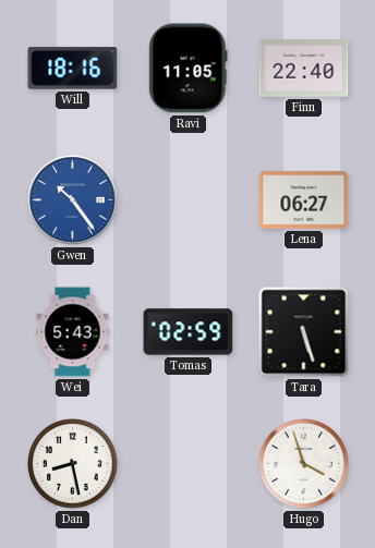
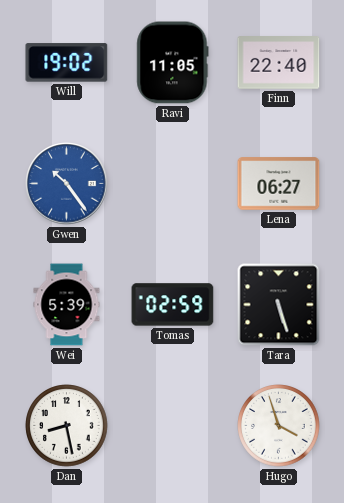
Will: 18:16 -> 19:02 (67, 63)
Wei: 5:43 -> 5:39 (67, 305)
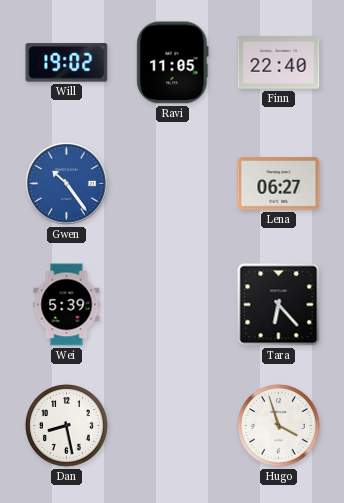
Tomas: 02:59 -> none (173, 305)
Tara: 5:27 -> 6:23 (279, 305)
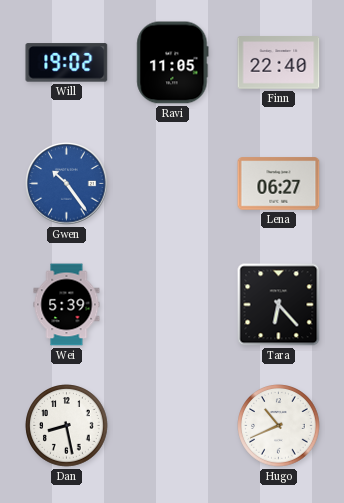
Hugo: 3:57 -> 10:41 (279, 426)
